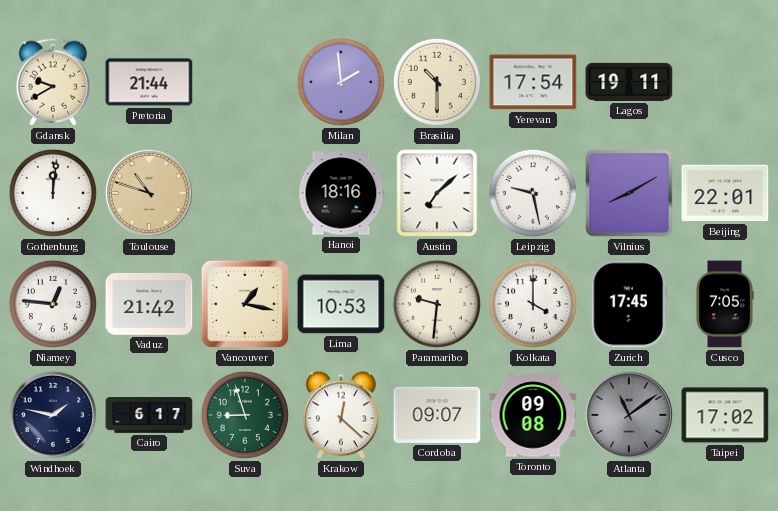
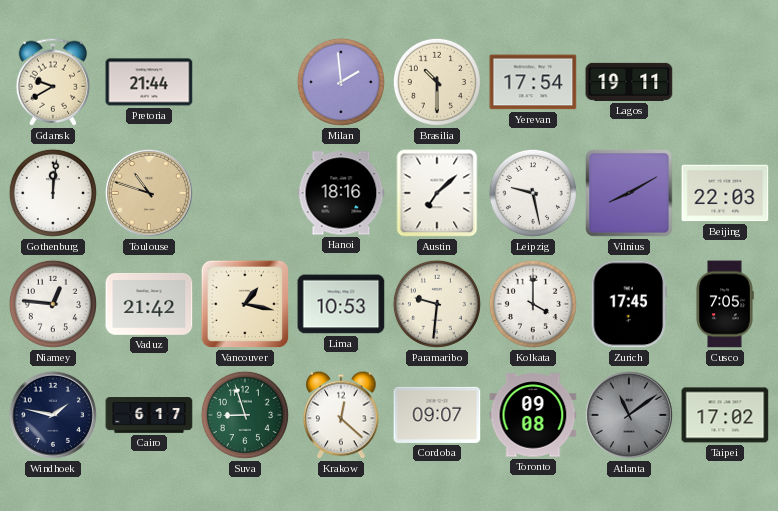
Beijing: 22:01 -> 22:03 (725, 193)
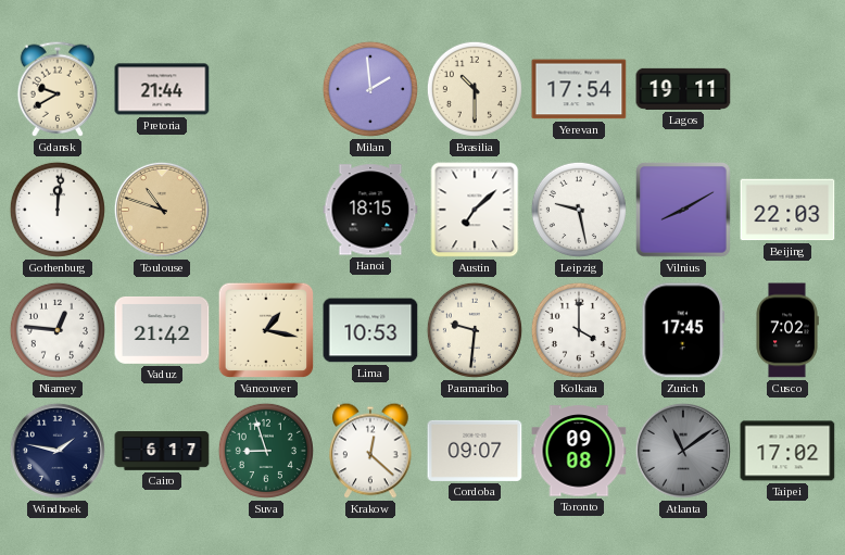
Hanoi: 18:16 -> 18:15 (370, 210)
Cusco: 7:05 -> 7:02 (787, 330)
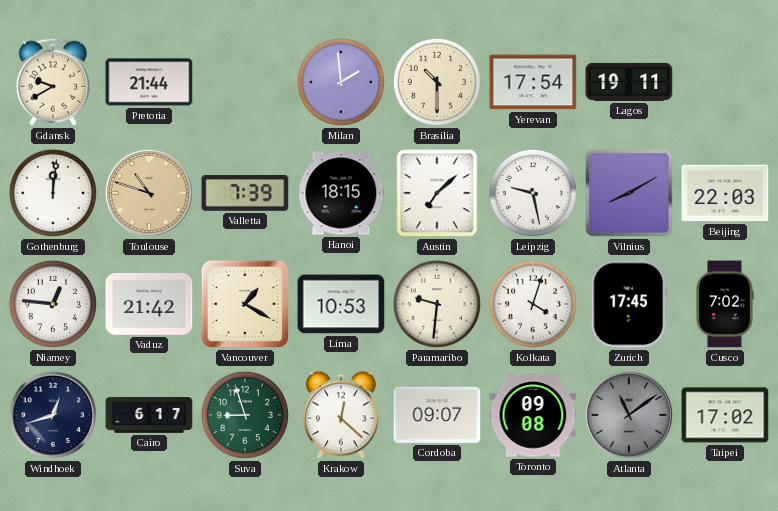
Valletta: none -> 7:39 (245, 194)
Vancouver: 1:17 -> 1:20 (245, 304)
Kolkata: 4:00 -> 4:03 (533, 304)
Windhoek: 1:47 -> 12:42 (53, 415)
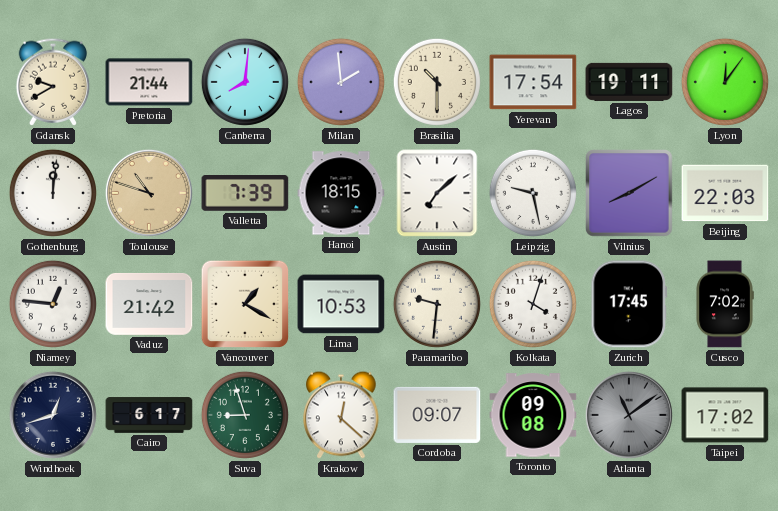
Canberra: none -> 8:01 (245, 82)
Lyon: none -> 12:06 (725, 82)
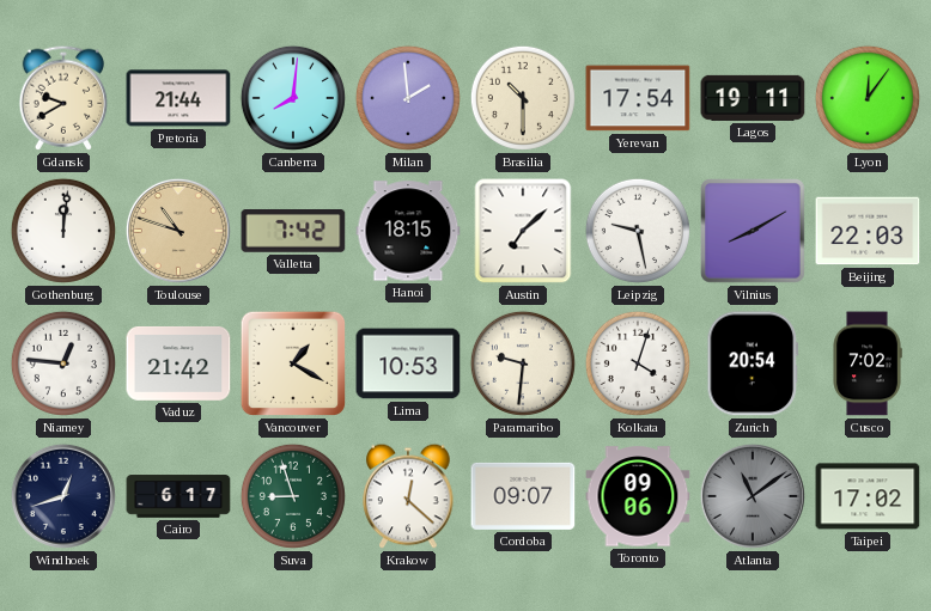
Valletta: 7:39 -> 7:42 (293, 232)
Zurich: 17:45 -> 20:54 (753, 363)
Toronto: 09:08 -> 09:06 (638, 496)
